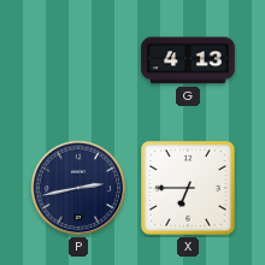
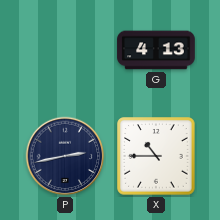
X: 6:45 -> 10:45 (156, 156)
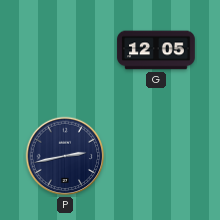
G: 4:13 -> 12:05 (156, 50)
X: 10:45 -> none (156, 156)
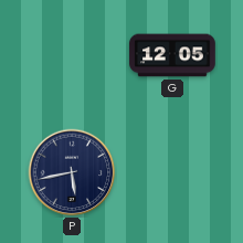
P: 2:43 -> 5:43 (72, 172)
